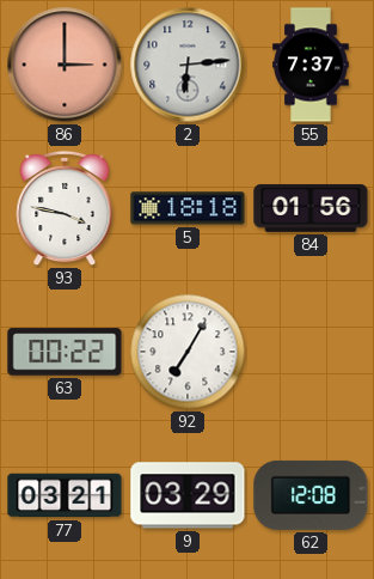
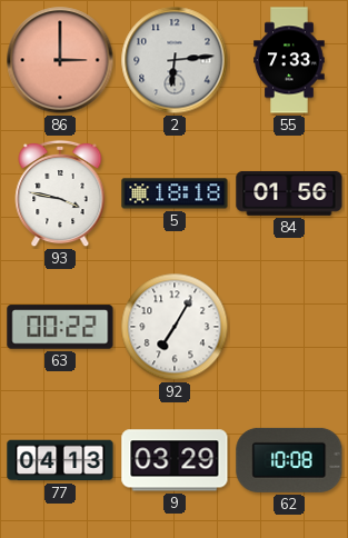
55: 7:37 -> 7:33 (289, 60)
77: 03:21 -> 04:13 (60, 460)
62: 12:08 -> 10:08 (289, 460)
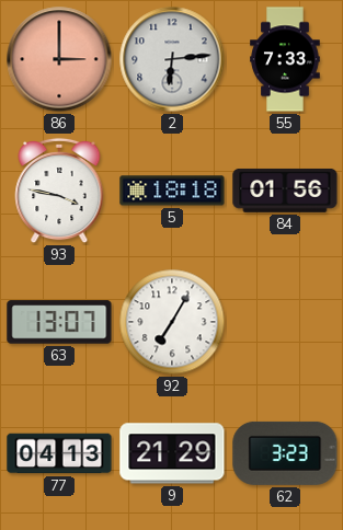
63: 00:22 -> 13:07 (59, 322)
9: 03:29 -> 21:29 (172, 453)
62: 10:08 -> 3:23 (285, 453)
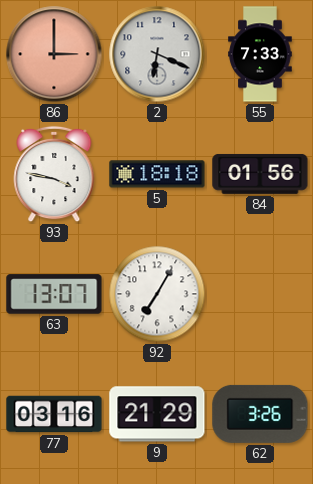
2: 6:14 -> 6:19 (157, 54)
77: 04:13 -> 03:16 (54, 414)
62: 3:23 -> 3:26 (260, 414)
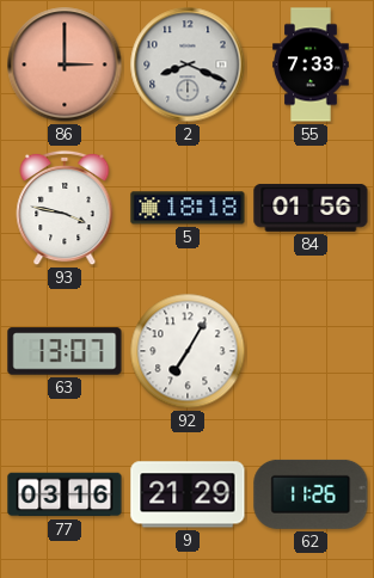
2: 6:19 -> 8:19 (188, 64)
62: 3:26 -> 11:26 (311, 494)
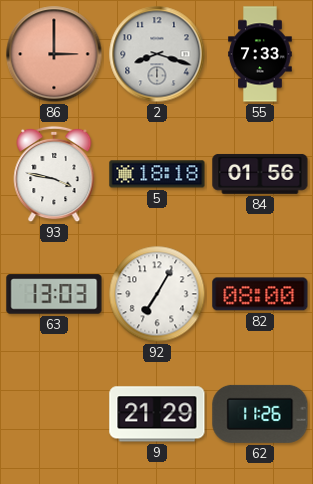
2: 8:19 -> 8:18 (157, 54)
63: 13:07 -> 13:03 (54, 294)
82: none -> 08:00 (260, 294)
77: 03:16 -> none (65, 494)
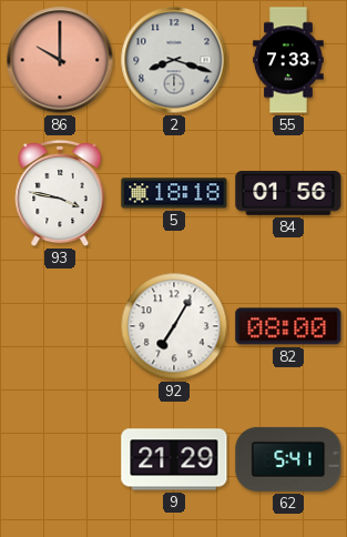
86: 3:00 -> 10:00 (60, 60)
63: 13:03 -> none (54, 294)
62: 11:26 -> 5:41 (288, 459)
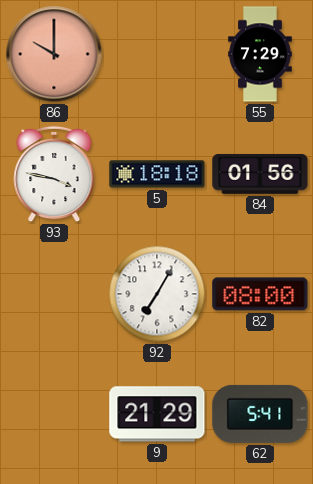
2: 8:18 -> none (174, 60)
55: 7:33 -> 7:29 (260, 54)
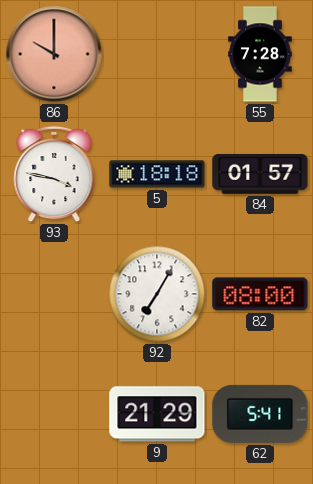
55: 7:29 -> 7:28 (260, 54)
84: 01:56 -> 01:57 (260, 174)
